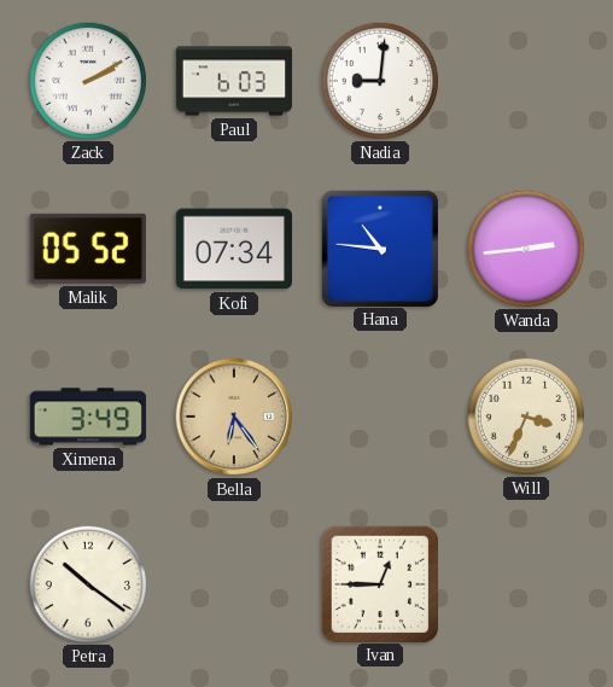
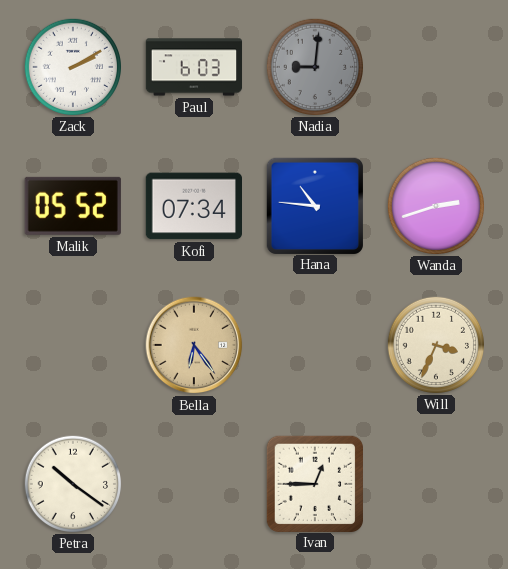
Nadia dial: white -> grey (314, 66)
Wanda: 2:44 -> 2:42 (435, 205)
Ximena: 3:49 -> none (88, 417)
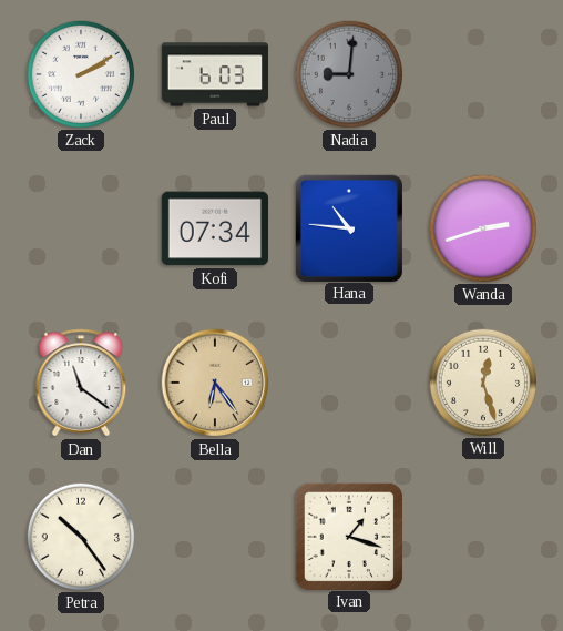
Malik: 05:52 -> none (73, 206)
Dan: none -> 11:21 (81, 383)
Will: 3:34 -> 12:27 (482, 381)
Petra: 10:21 -> 10:24 (80, 536)
Ivan: 12:45 -> 1:18 (348, 536)
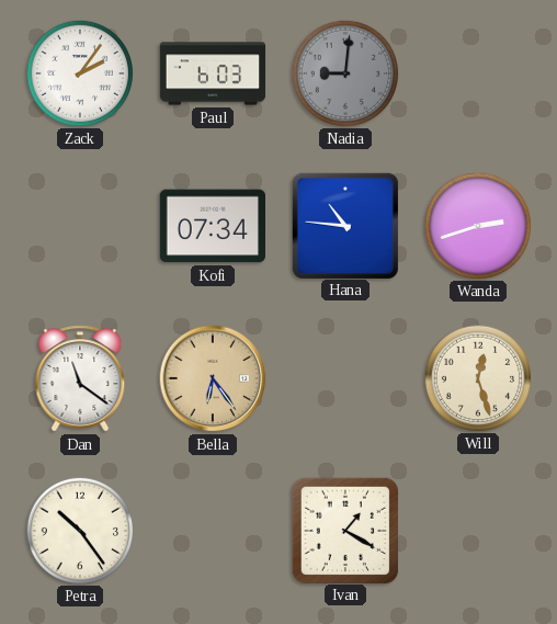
Zack: 2:10 -> 2:06 (79, 72)
Ivan: 1:18 -> 1:20 (344, 530)
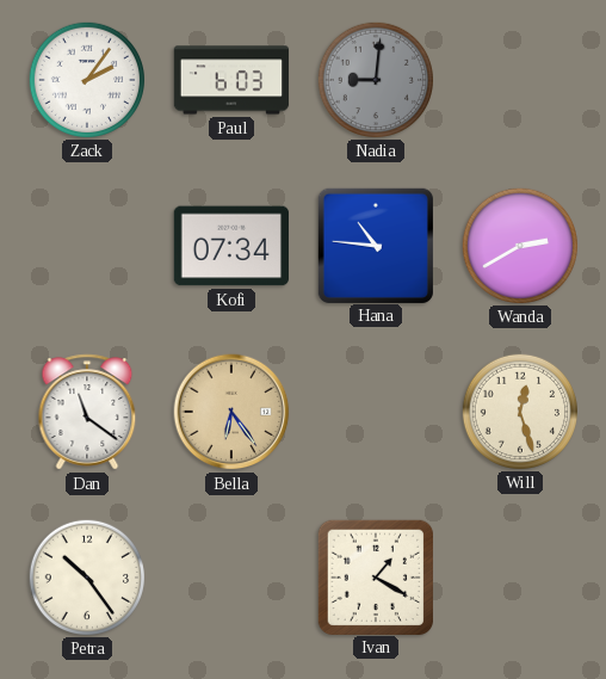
Wanda: 2:42 -> 2:40 (519, 245)
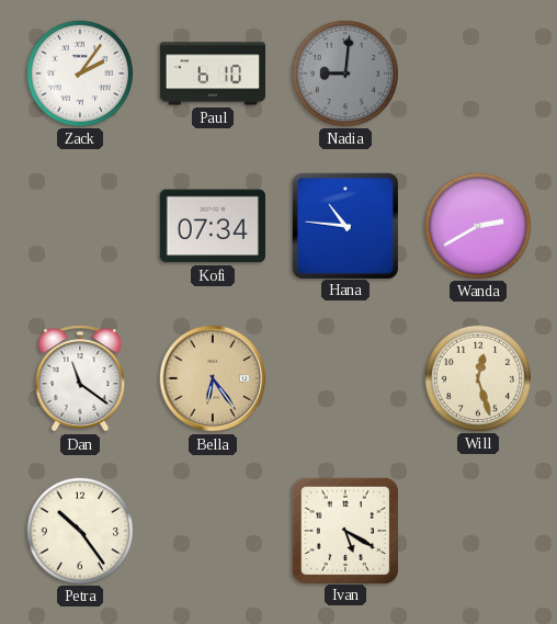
Paul: 6:03 -> 6:10 (213, 73)
Ivan: 1:20 -> 5:20 (344, 530)
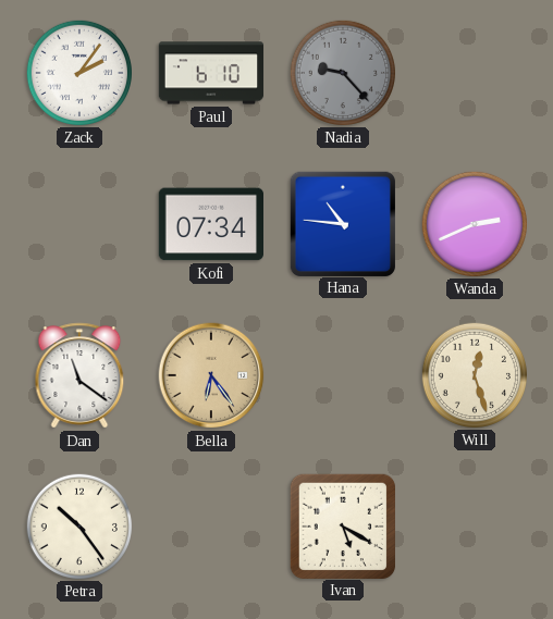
Nadia: 9:01 -> 9:23 (342, 72)
Wanda: 2:40 -> 2:41 (474, 223)
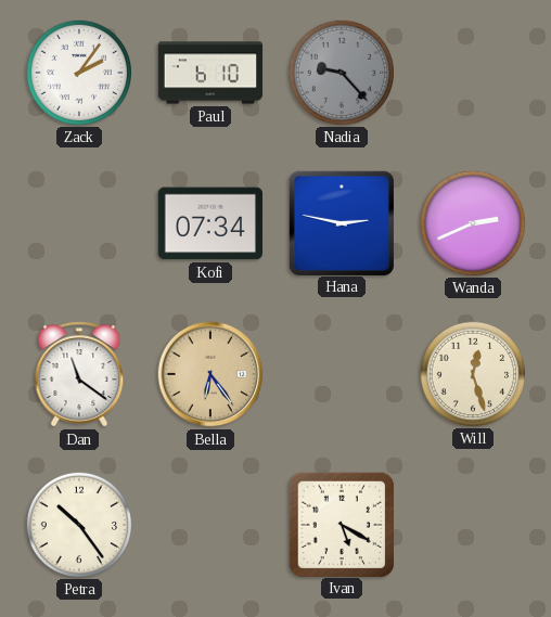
Hana: 10:46 -> 2:47 (341, 222)
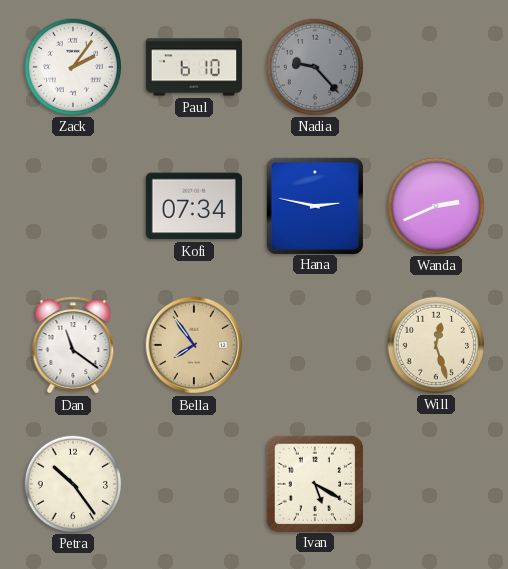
Bella: 6:24 -> 7:54 (194, 345)
